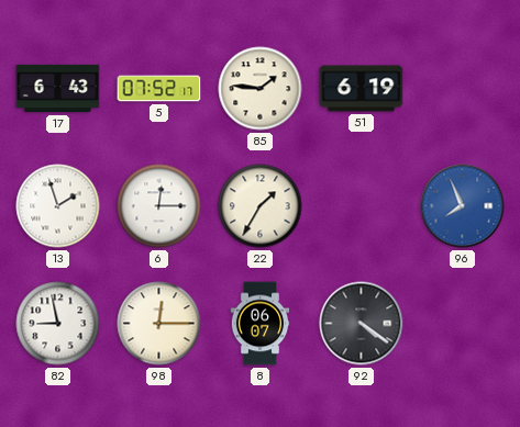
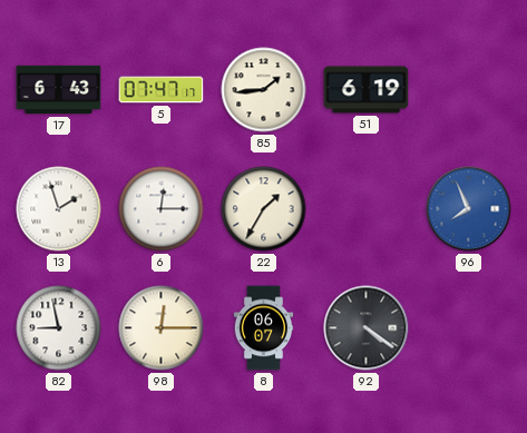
5: 07:52 -> 07:47 (162, 90)
85: 1:46 -> 1:44 (264, 90)
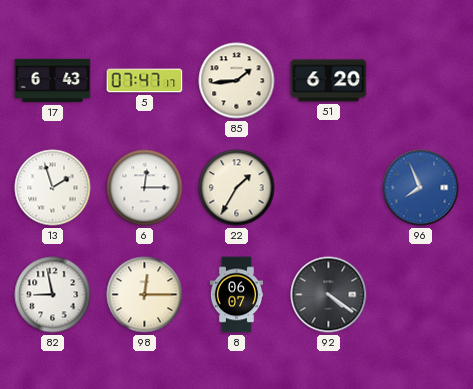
51: 6:19 -> 6:20 (329, 81)
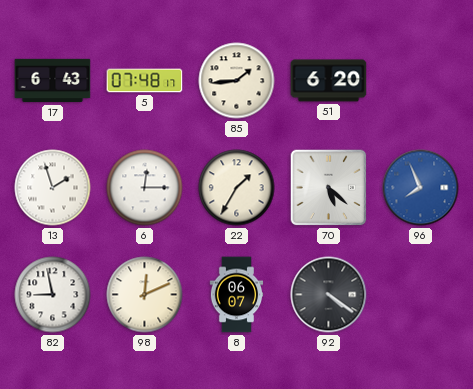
5: 07:47 -> 07:48 (145, 81)
70: none -> 5:22 (329, 188)
98: 12:15 -> 12:11 (145, 295)
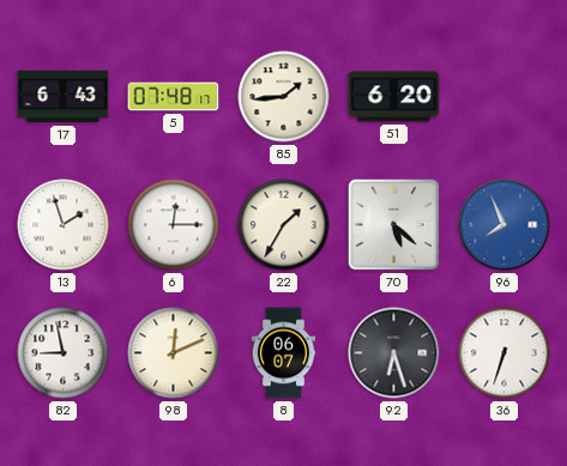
92: 4:21 -> 6:27 (394, 353)
36: none -> 6:33 (505, 353)
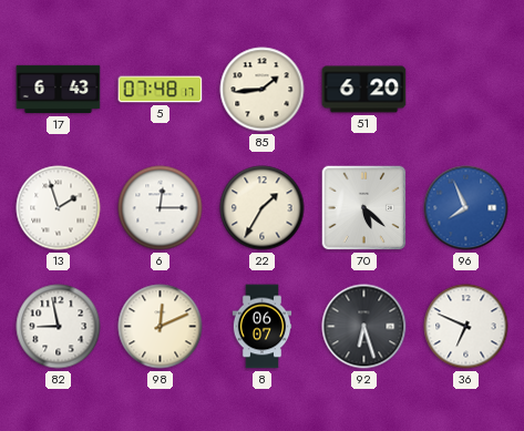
36: 6:33 -> 6:49 (466, 327)
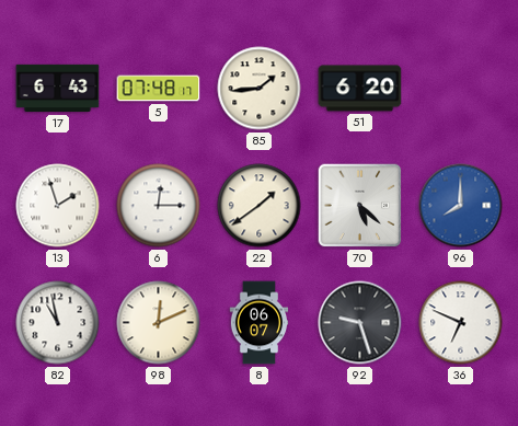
22: 1:35 -> 1:39 (260, 206)
96: 7:56 -> 8:00 (461, 206)
82: 8:58 -> 10:58 (58, 323)
92: 6:27 -> 9:27 (360, 323)
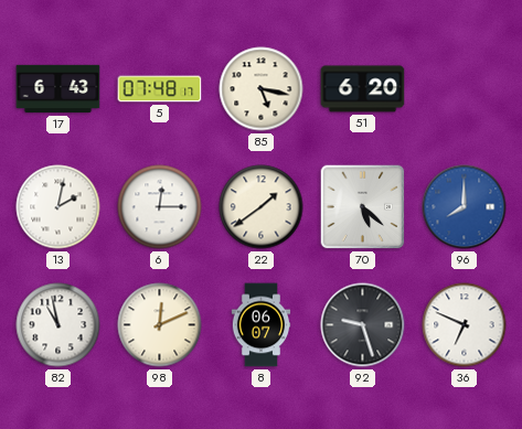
85: 1:44 -> 5:17 (262, 89)
13: 1:57 -> 2:02 (58, 207)
